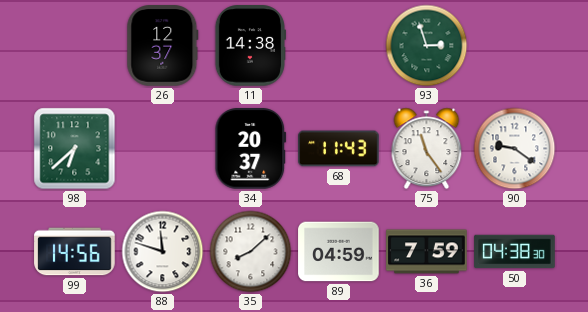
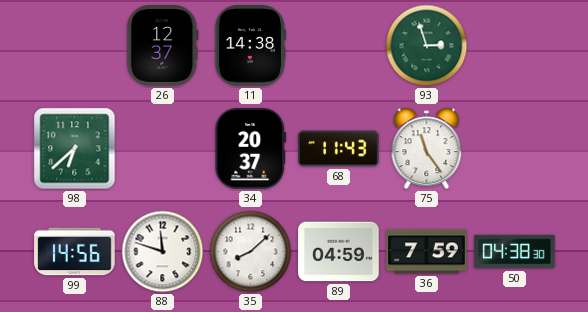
90: 9:21 -> none (515, 149)
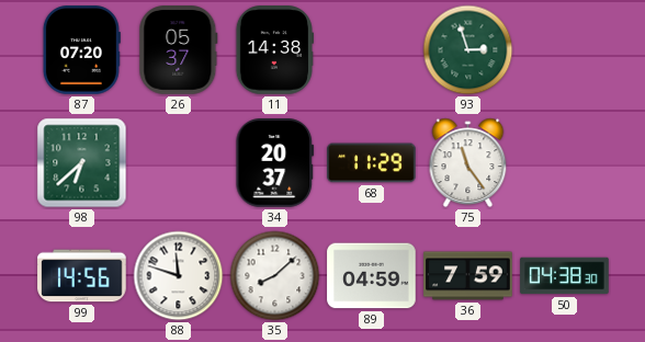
87: none -> 07:20 (81, 50)
26: 12:37 -> 05:37 (179, 50)
68: 11:43 -> 11:29 (372, 163)
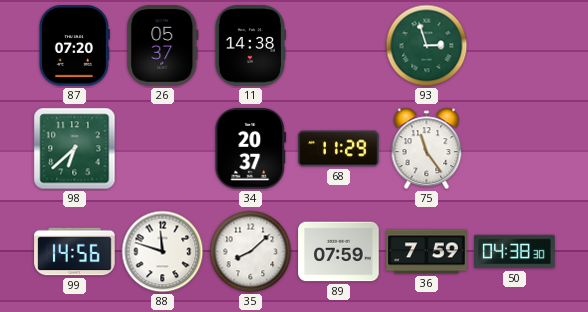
89: 04:59 -> 07:59 (339, 252)
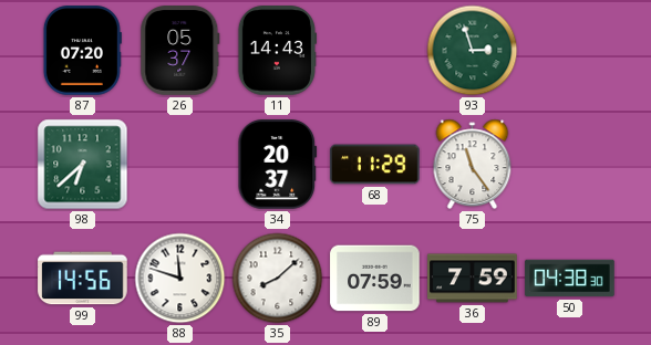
11: 14:38 -> 14:43 (277, 51)
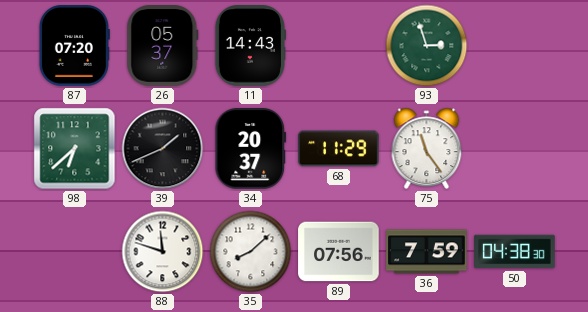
39: none -> 1:41 (163, 149)
99: 14:56 -> none (83, 279)
89: 07:59 -> 07:56 (339, 252)
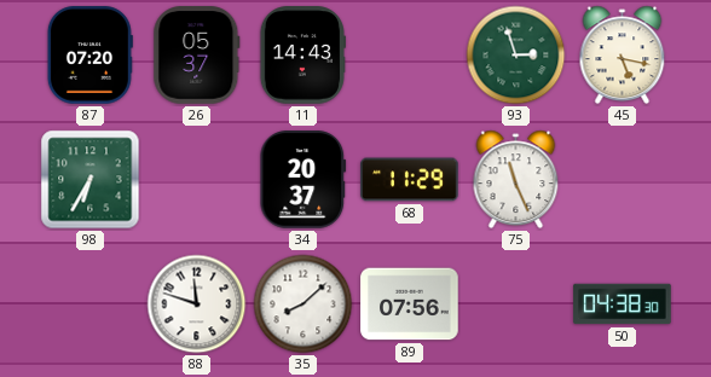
45: none -> 5:17 (623, 56)
98: 6:38 -> 6:35 (91, 180)
39: 1:41 -> none (163, 149)
75: 11:24 -> 11:26 (516, 180)
36: 7:59 -> none (427, 252)
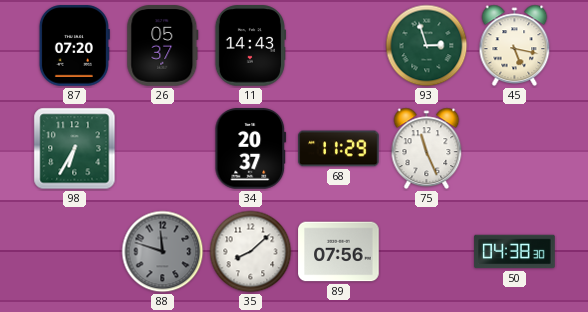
88 dial: white -> grey (163, 252)
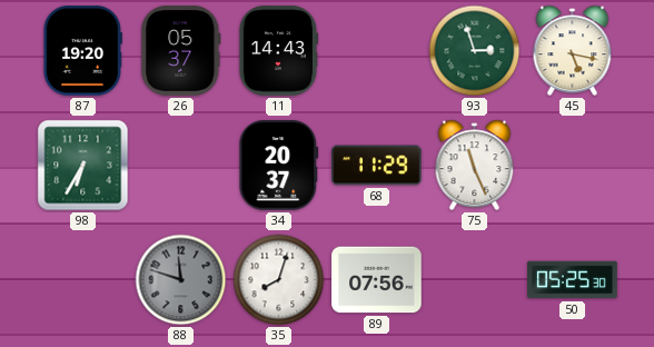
87: 07:20 -> 19:20 (82, 51)
35: 8:08 -> 8:03 (279, 280)
50: 04:38 -> 05:25 (573, 280)
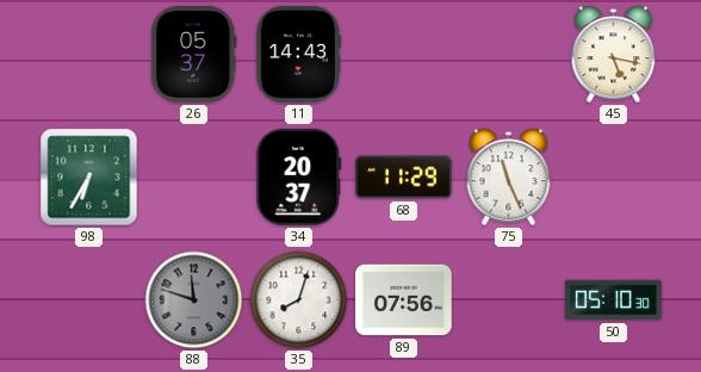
87: 19:20 -> none (82, 51)
93: 2:57 -> none (475, 51)
50: 05:25 -> 05:10 (614, 300)
